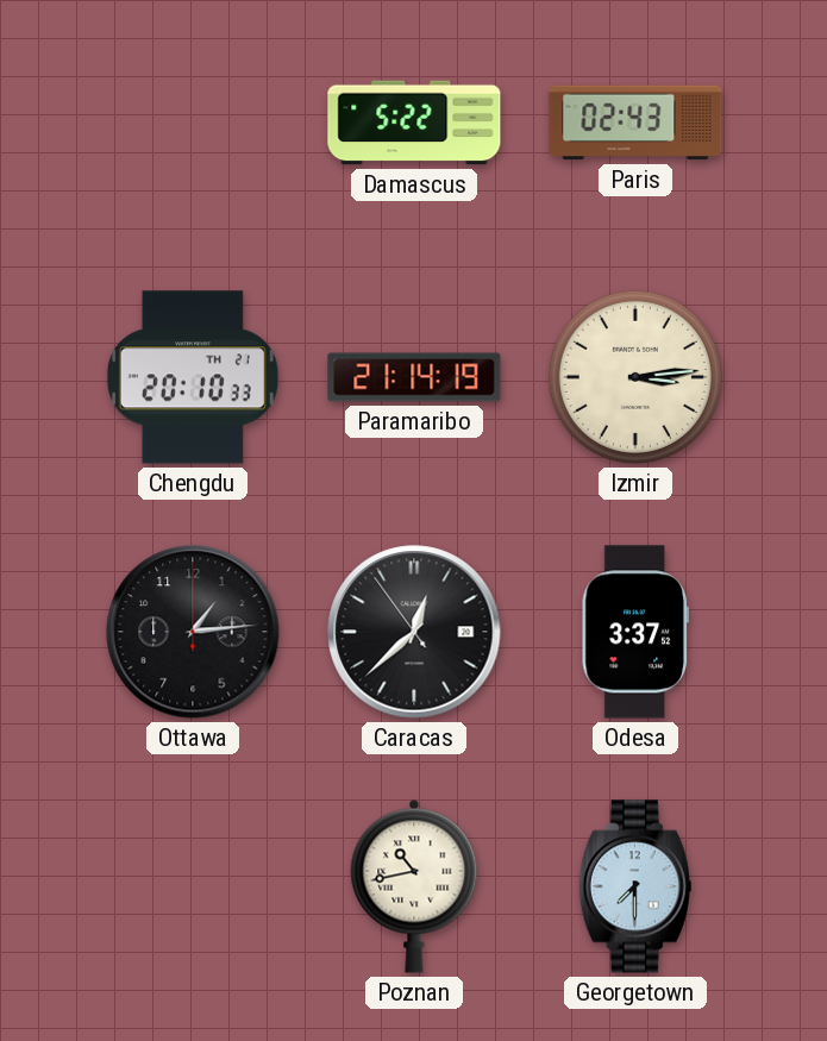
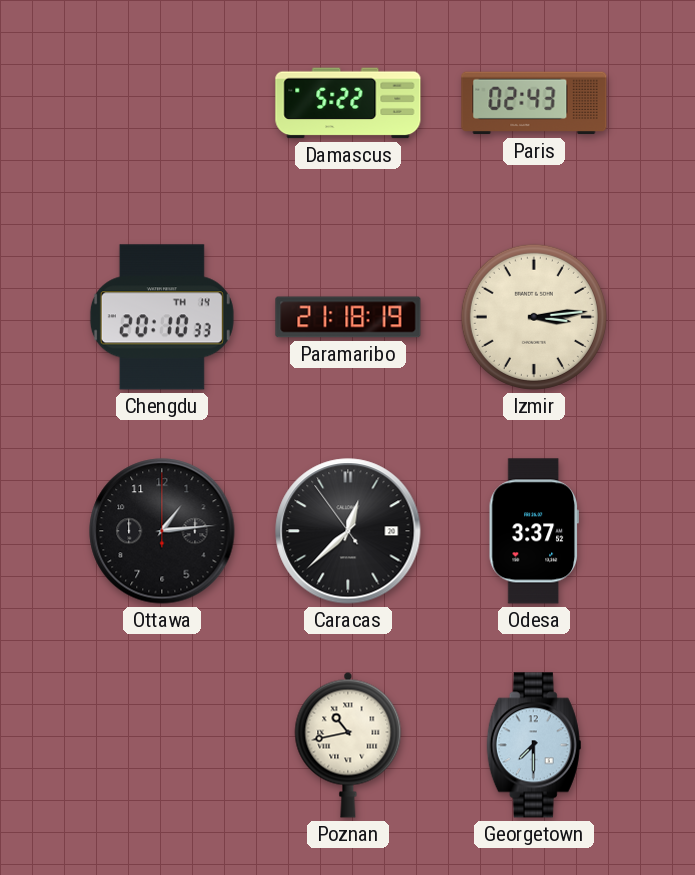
Chengdu date: TH 21 -> TH 14 (162, 317)
Paramaribo: 21:14 -> 21:18 (348, 317)
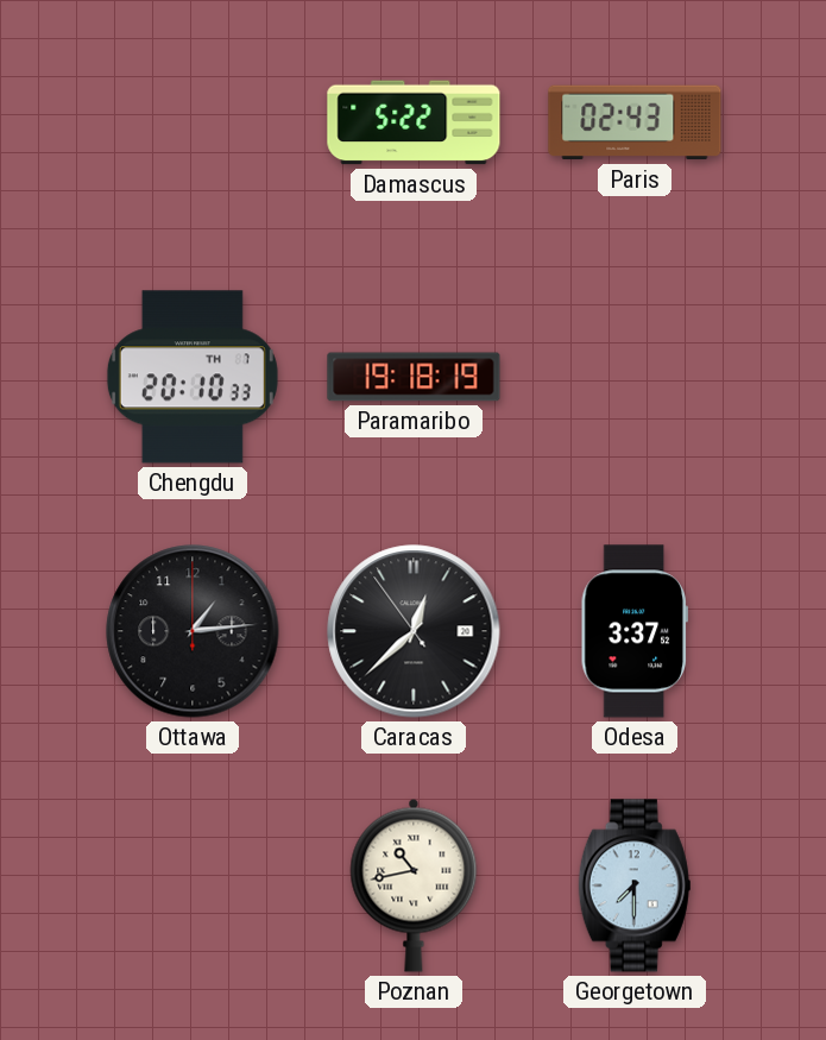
Chengdu date: TH 14 -> TH 7 (193, 377)
Paramaribo: 21:18 -> 19:18 (414, 377)
Izmir: 3:14 -> none (534, 317)
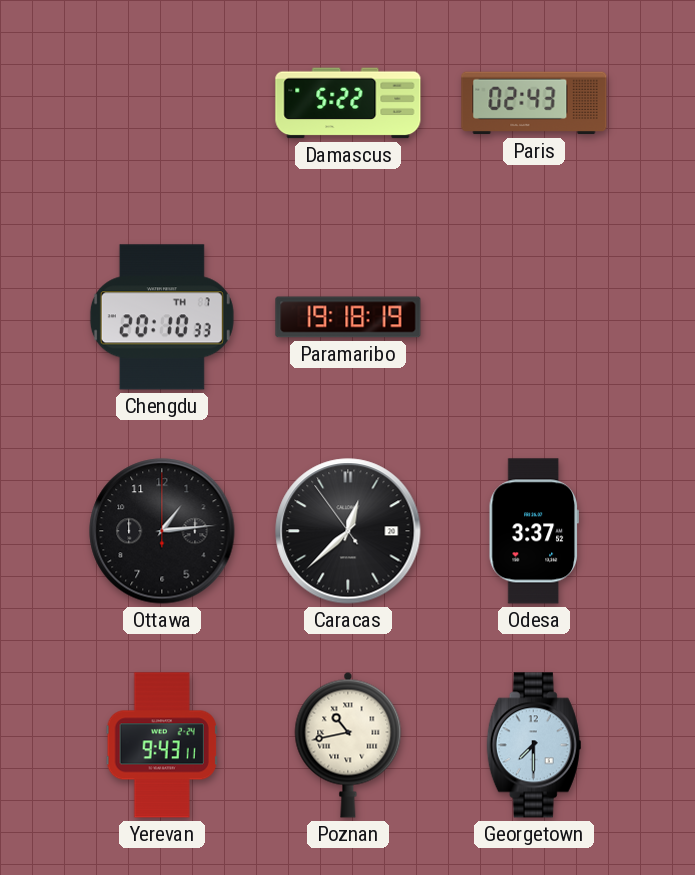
Yerevan: none -> 9:43 (162, 745)
